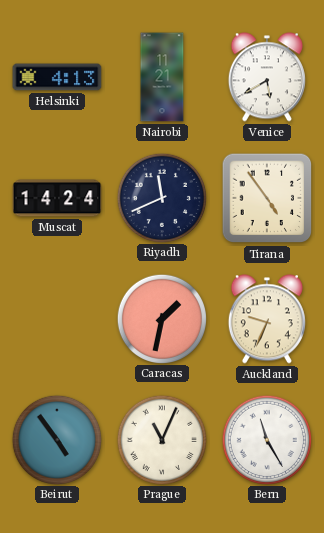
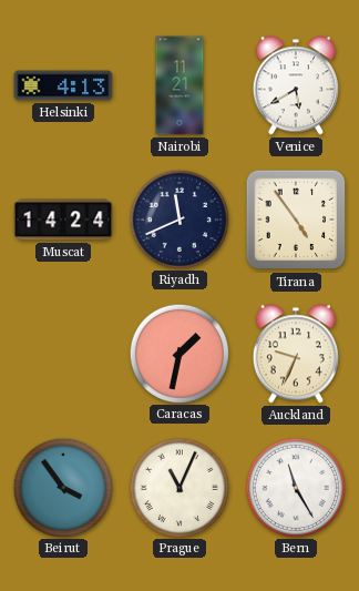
Beirut: 4:54 -> 3:54 (62, 487)
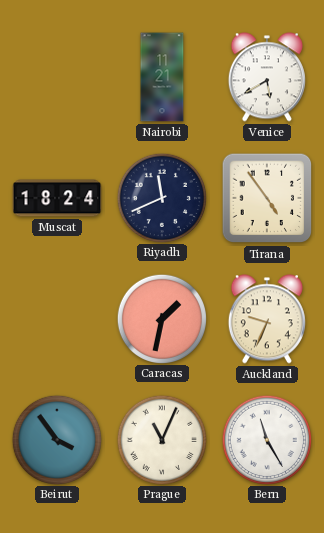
Helsinki: 4:13 -> none (63, 85)
Muscat: 14:24 -> 18:24 (57, 198)
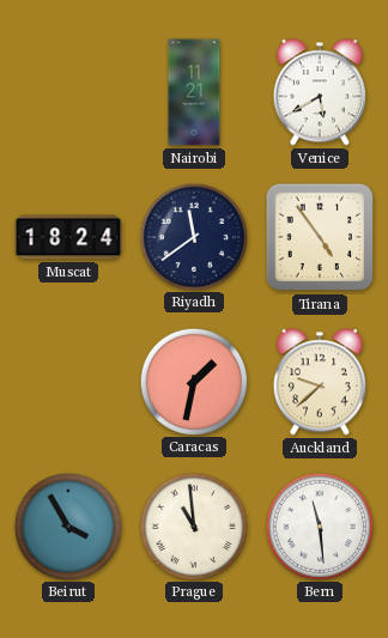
Riyadh: 11:41 -> 11:39 (193, 236)
Auckland: 9:34 -> 9:38 (320, 382)
Beirut: 3:54 -> 3:55 (67, 525)
Prague: 11:04 -> 10:59 (193, 525)
Bern: 11:25 -> 11:29 (319, 525)
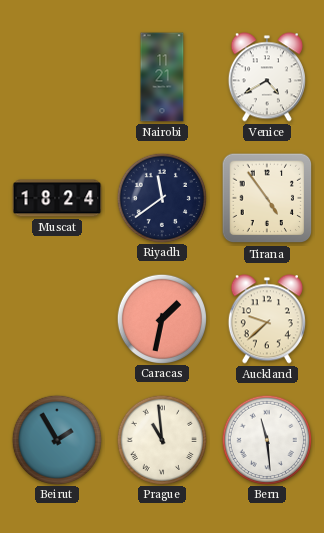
Venice: 5:40 -> 4:40 (267, 77)
Beirut: 3:55 -> 1:55 (56, 439)
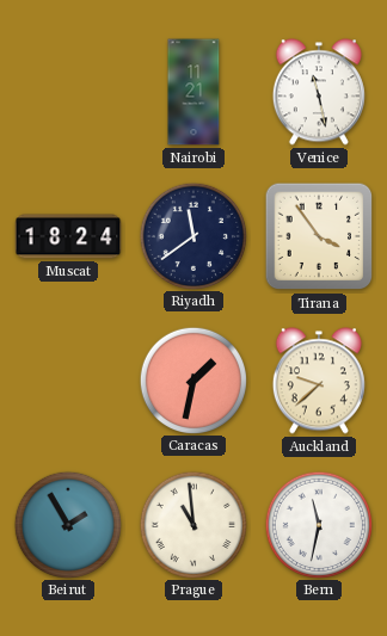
Venice: 4:40 -> 11:28 (319, 92)
Tirana: 4:54 -> 3:54 (319, 236)
Bern: 11:29 -> 11:32 (318, 524)
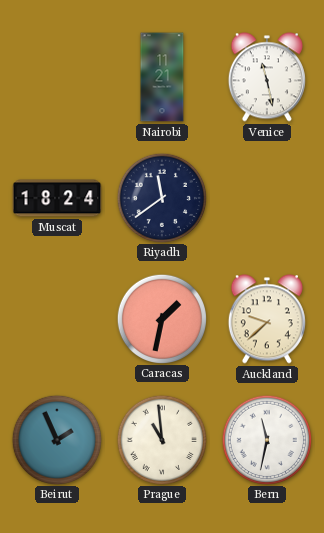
Tirana: 3:54 -> none (319, 236)
Beirut: 1:55 -> 1:56 (56, 439)
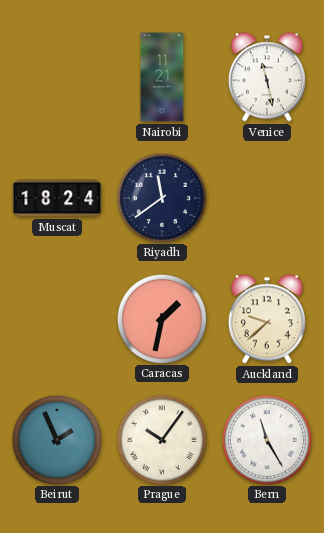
Prague: 10:59 -> 10:06 (161, 439)
Bern: 11:32 -> 11:25 (266, 439)
